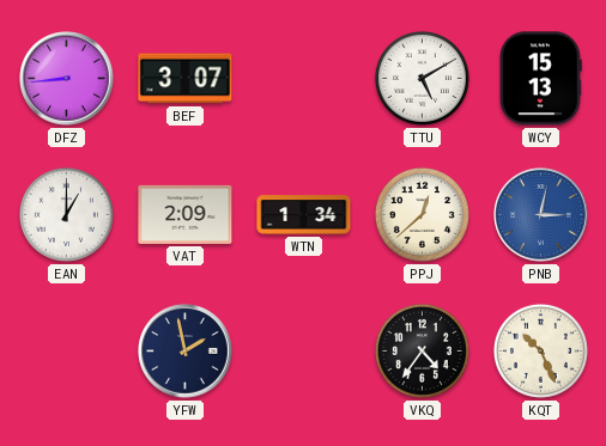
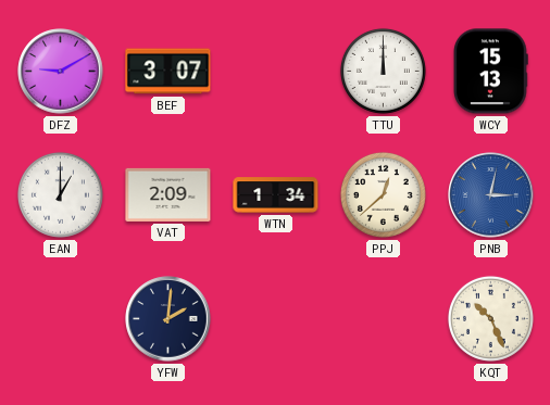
DFZ: 8:44 -> 9:10 (61, 72)
TTU: 5:10 -> 12:00 (383, 71)
YFW: 1:58 -> 2:01 (168, 319)
VKQ: 4:36 -> none (422, 350)
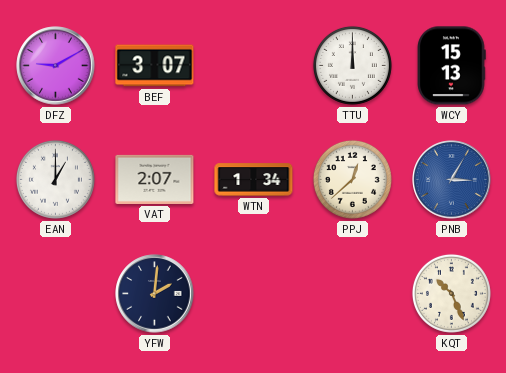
VAT: 2:09 -> 2:07 (155, 179)
PNB: 3:02 -> 3:05 (452, 180)
